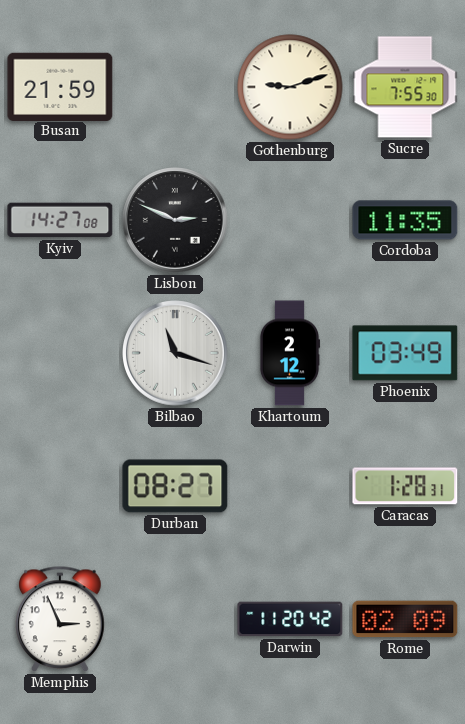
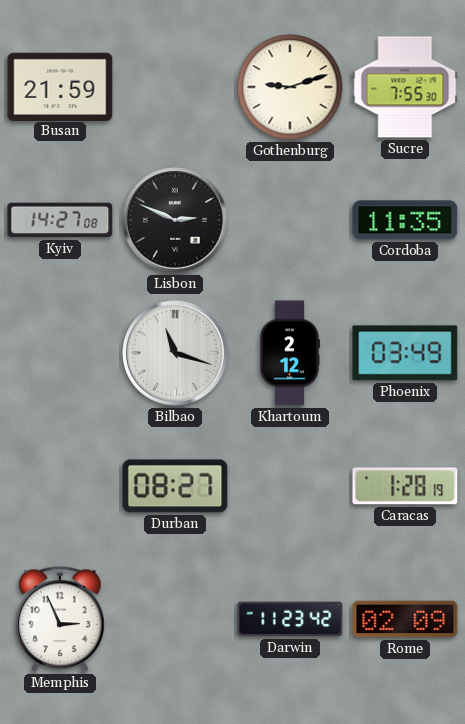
Caracas: 1:28:31 -> 1:28:19 (405, 486)
Darwin: 11:20 -> 11:23 (290, 619)
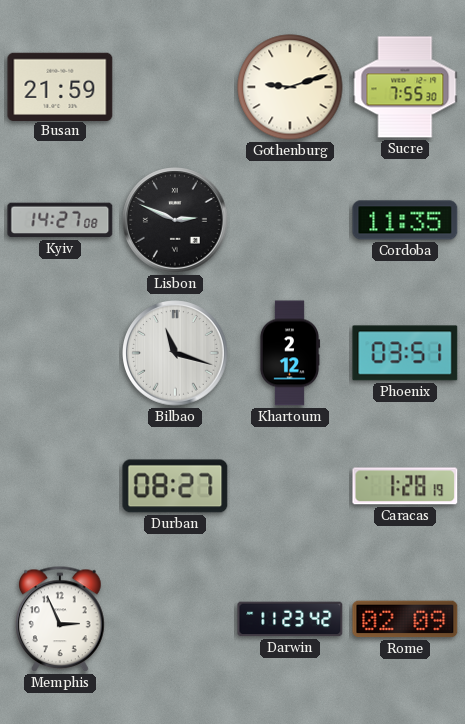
Phoenix: 03:49 -> 03:51 (405, 353)
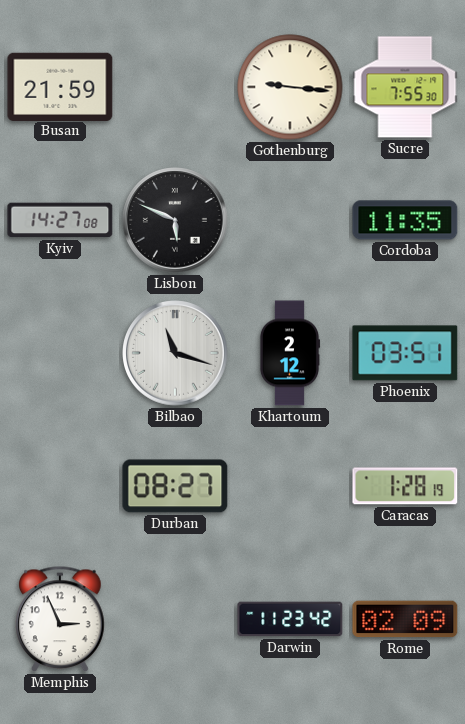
Gothenburg: 9:12 -> 9:16 (290, 87)
Lisbon: 2:49 -> 5:49 (175, 220)
